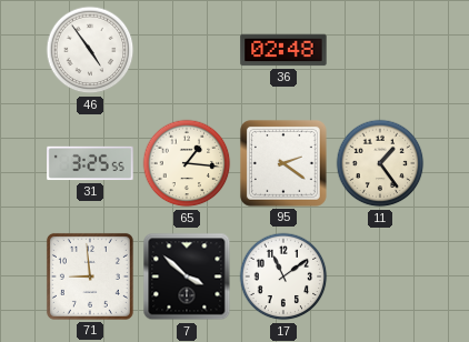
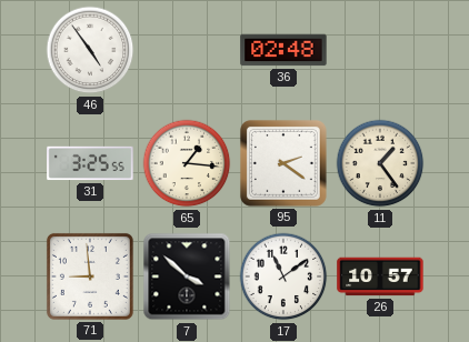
26: none -> 10:57 (380, 276)
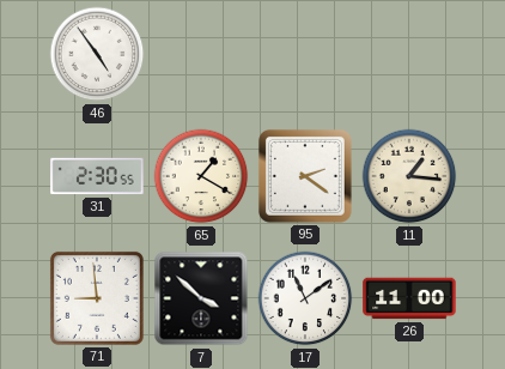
36: 02:48 -> none (283, 50)
31: 3:25 -> 2:30 (97, 176)
65: 1:16 -> 1:20 (201, 176)
11: 1:24 -> 1:16 (409, 176)
26: 10:57 -> 11:00 (409, 298)
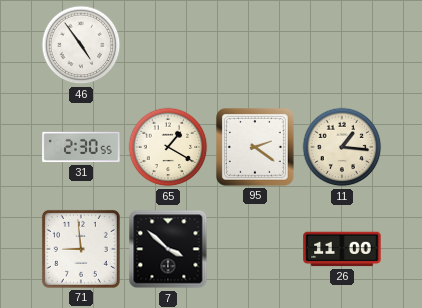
17: 11:09 -> none (305, 298)
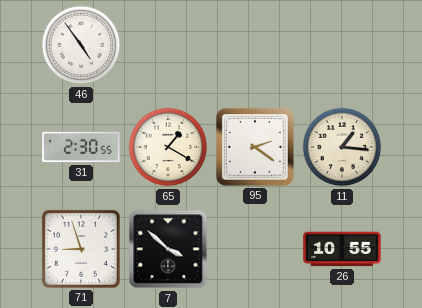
71: 8:59 -> 8:57 (81, 249)
26: 11:00 -> 10:55 (342, 249)
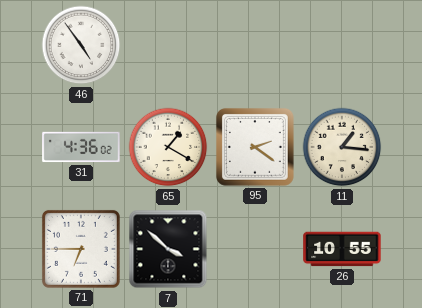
31: 2:30 -> 4:36 (81, 147)
71: 8:57 -> 6:45 (81, 249)
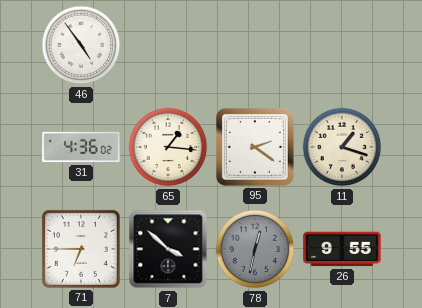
65: 1:20 -> 1:16 (168, 147)
11: 1:16 -> 1:18 (342, 147)
78: none -> 12:32 (255, 249)
26: 10:55 -> 9:55 (342, 249)
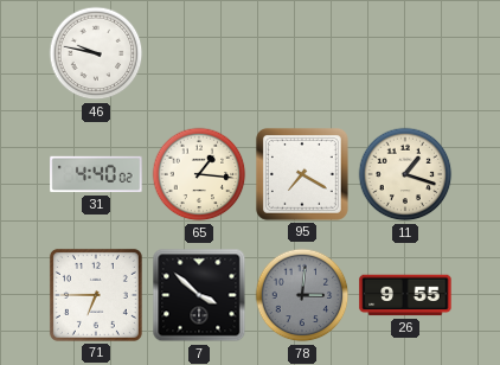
46: 4:54 -> 9:47 (96, 53)
31: 4:36 -> 4:40 (96, 174)
95: 2:21 -> 7:20 (302, 174)
78: 12:32 -> 3:01 (302, 295)
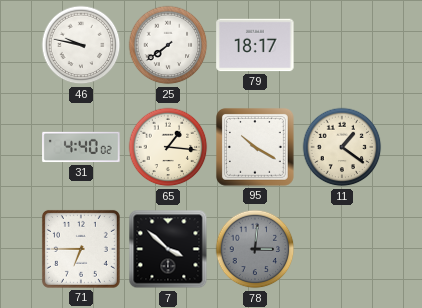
25: none -> 7:39 (168, 45)
79: none -> 18:17 (255, 45)
95: 7:20 -> 10:20 (255, 147)
11: 1:18 -> 1:21 (342, 147)
26: 9:55 -> none (405, 295)
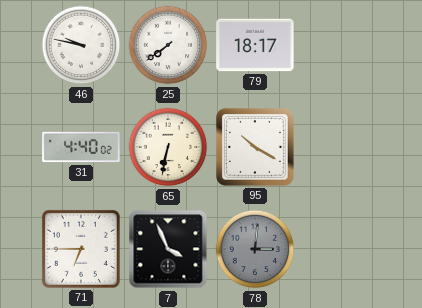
65: 1:16 -> 6:32 (168, 147)
11: 1:21 -> none (342, 147)
7: 3:52 -> 3:56 (168, 249)
